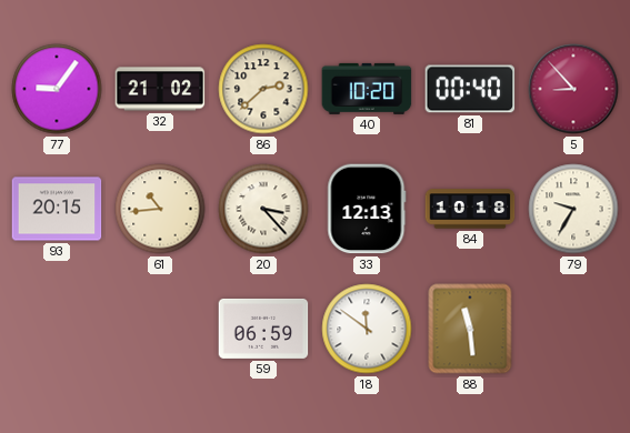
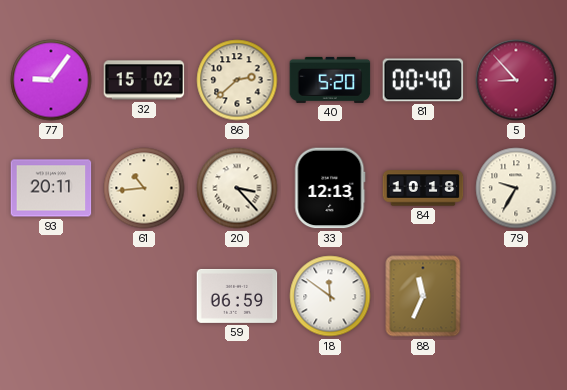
32: 21:02 -> 15:02 (144, 80)
40: 10:20 -> 5:20 (330, 80)
93: 20:15 -> 20:11 (51, 188)
88: 11:29 -> 11:34 (423, 296)
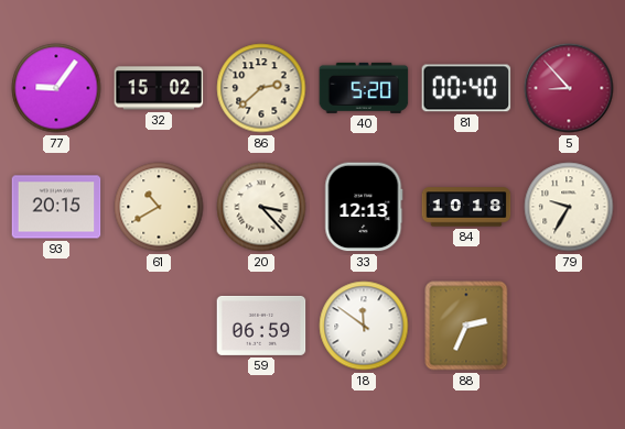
93: 20:11 -> 20:15 (56, 207)
61: 10:44 -> 10:40 (159, 207)
88: 11:34 -> 2:34 (466, 326)
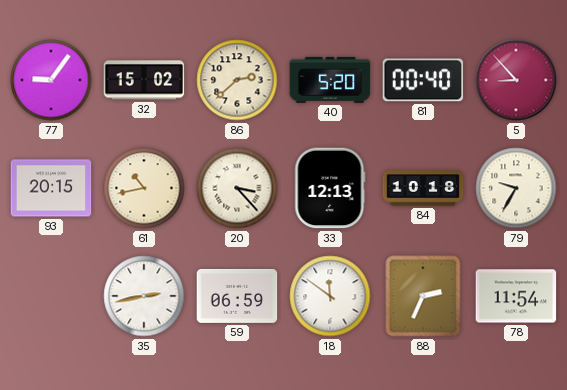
61: 10:40 -> 10:43 (144, 188)
35: none -> 2:43 (144, 296)
78: none -> 11:54 (516, 296)
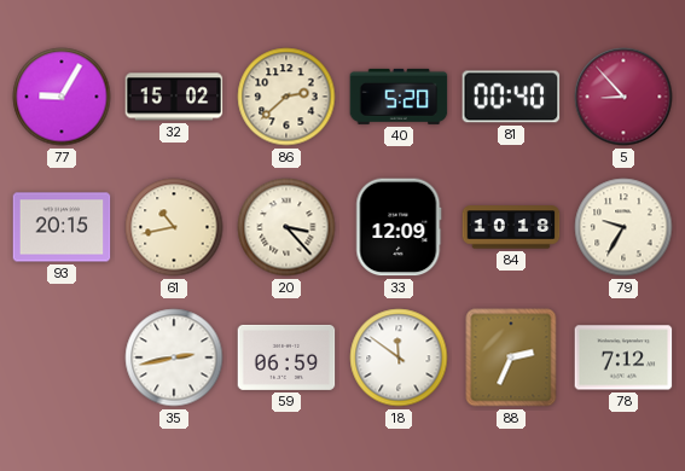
77: 9:06 -> 9:05 (62, 97)
33: 12:13 -> 12:09 (399, 227)
78: 11:54 -> 7:12 (623, 357)
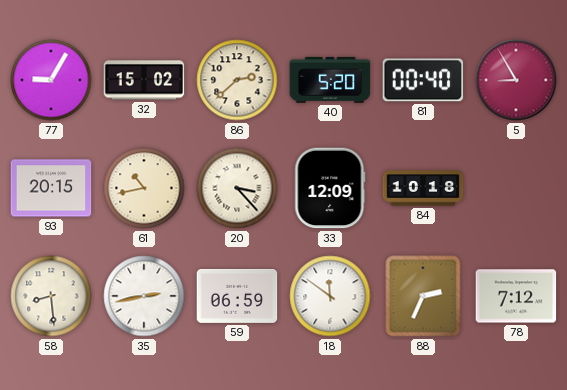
5: 8:53 -> 8:55 (516, 80)
79: 9:35 -> none (623, 227)
58: none -> 8:29 (51, 296)
